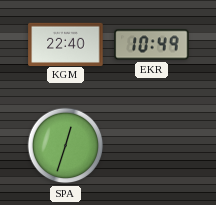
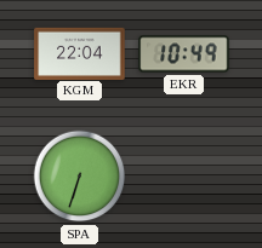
KGM: 22:40 -> 22:04 (80, 53)
SPA: 12:33 -> 6:33 (80, 177)
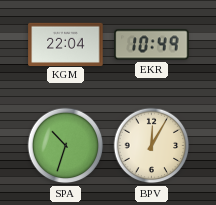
SPA: 6:33 -> 10:33 (66, 146)
BPV: none -> 12:05 (152, 146)
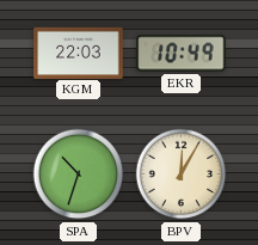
KGM: 22:04 -> 22:03 (79, 53)
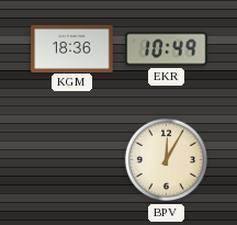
KGM: 22:03 -> 18:36 (72, 48)
SPA: 10:33 -> none (79, 174)
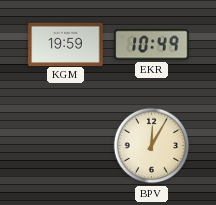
KGM: 18:36 -> 19:59 (66, 44)
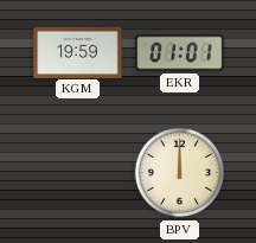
EKR: 10:49 -> 01:01 (180, 53)
BPV: 12:05 -> 12:00 (180, 173)
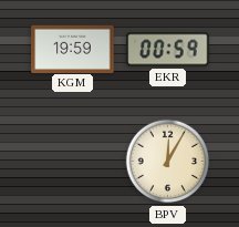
EKR: 01:01 -> 00:59 (168, 50)
BPV: 12:00 -> 12:05 (168, 162)
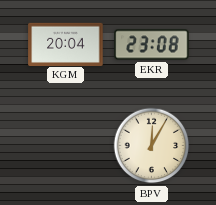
KGM: 19:59 -> 20:04 (66, 44)
EKR: 00:59 -> 23:08 (152, 45)
